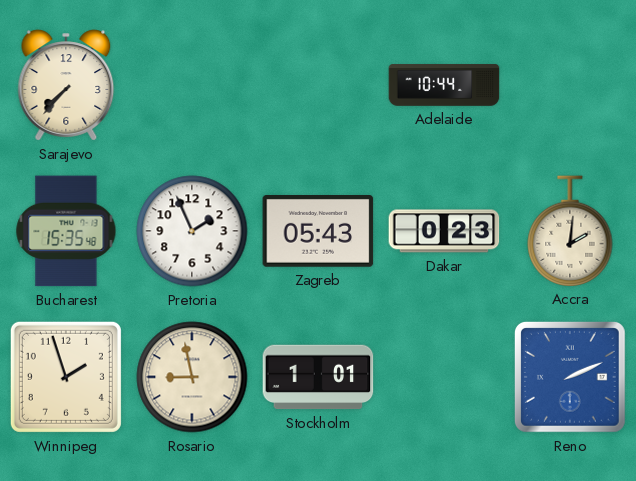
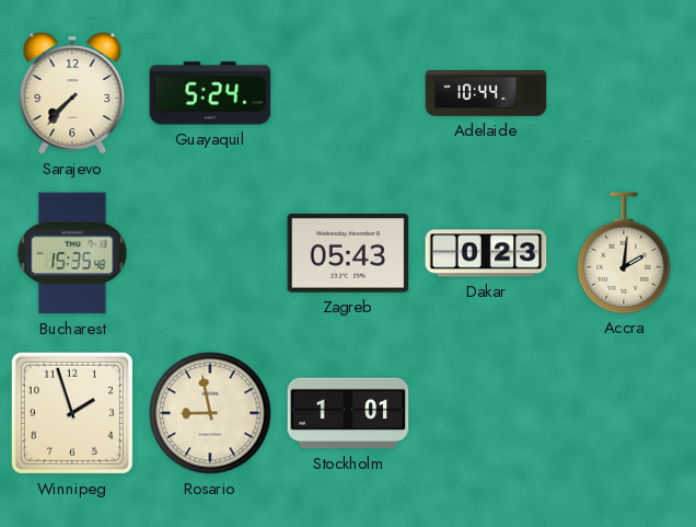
Guayaquil: none -> 5:24 (210, 93)
Pretoria: 1:56 -> none (192, 231)
Reno: 2:11 -> none (570, 377)
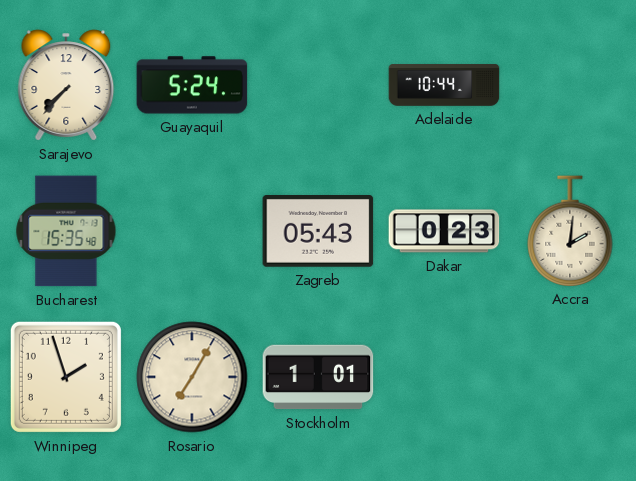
Rosario: 8:58 -> 7:05 (192, 377)
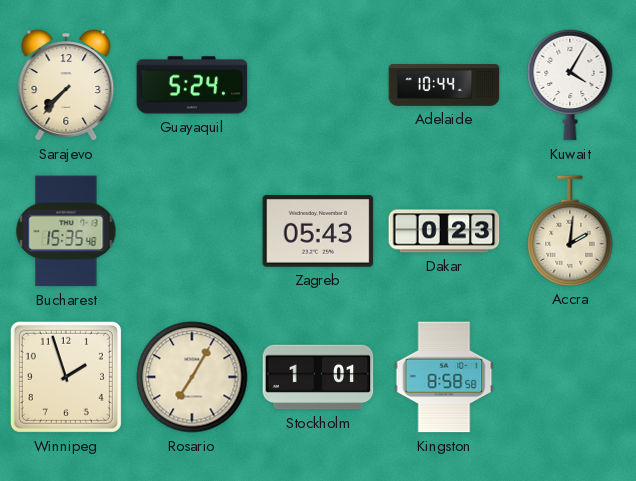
Kuwait: none -> 4:05 (570, 85)
Kingston: none -> 8:58 (444, 377)
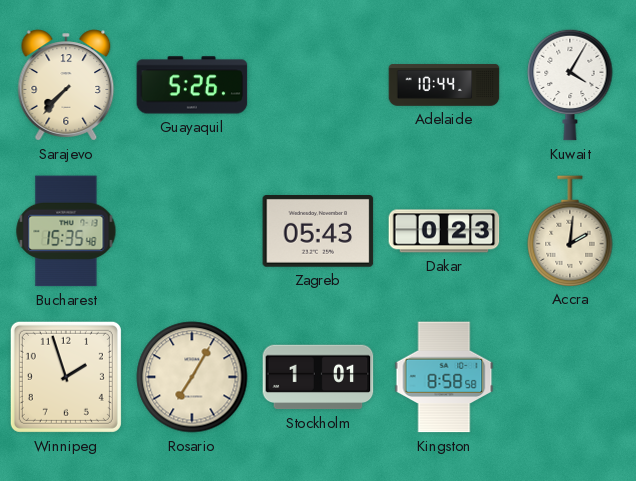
Guayaquil: 5:24 -> 5:26 (192, 85)
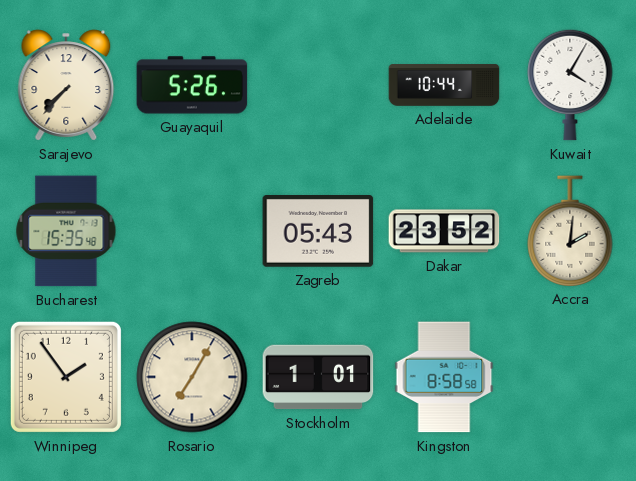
Dakar: 0:23 -> 23:52 (444, 231)
Winnipeg: 1:57 -> 1:54 (66, 377)
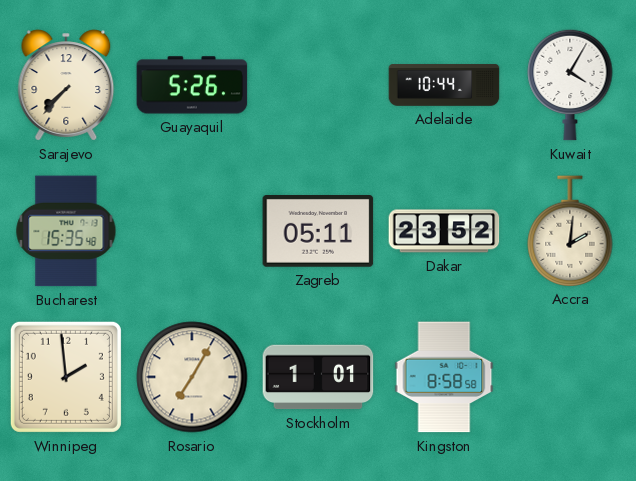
Zagreb: 05:43 -> 05:11 (318, 232)
Winnipeg: 1:54 -> 1:59 (66, 377)
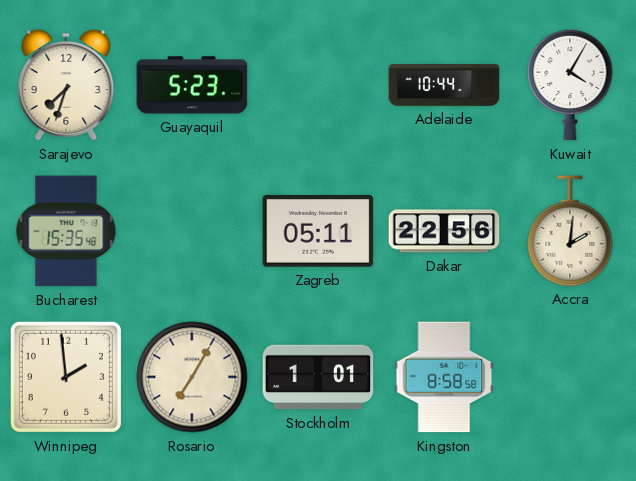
Sarajevo: 7:37 -> 7:33 (66, 85)
Guayaquil: 5:26 -> 5:23 (192, 85)
Dakar: 23:52 -> 22:56 (444, 231)
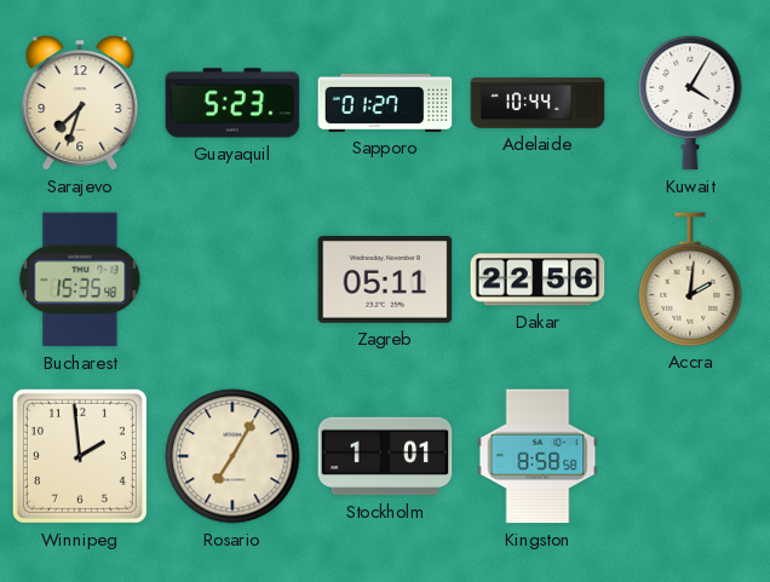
Sapporo: none -> 01:27 (385, 103)
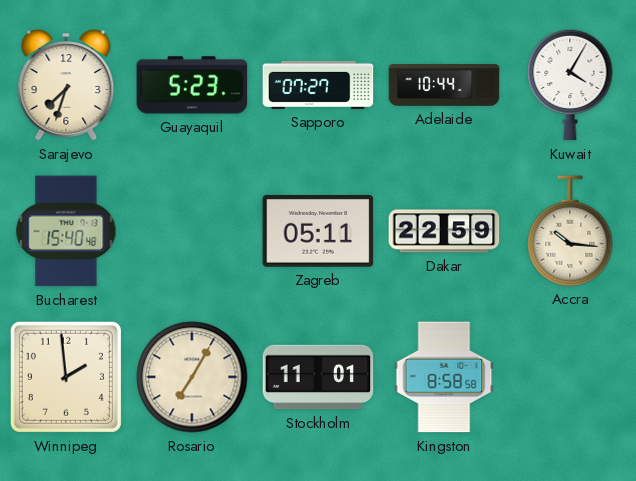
Sapporo: 01:27 -> 07:27 (318, 85)
Bucharest: 15:35 -> 15:40 (66, 231)
Dakar: 22:56 -> 22:59 (444, 231)
Accra: 2:01 -> 10:16 (570, 231)
Stockholm: 1:01 -> 11:01 (318, 377)
